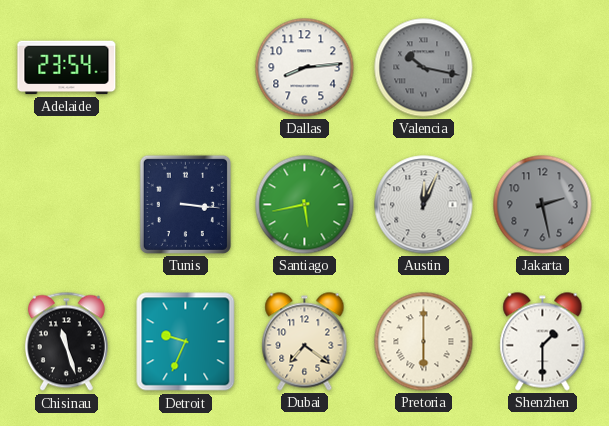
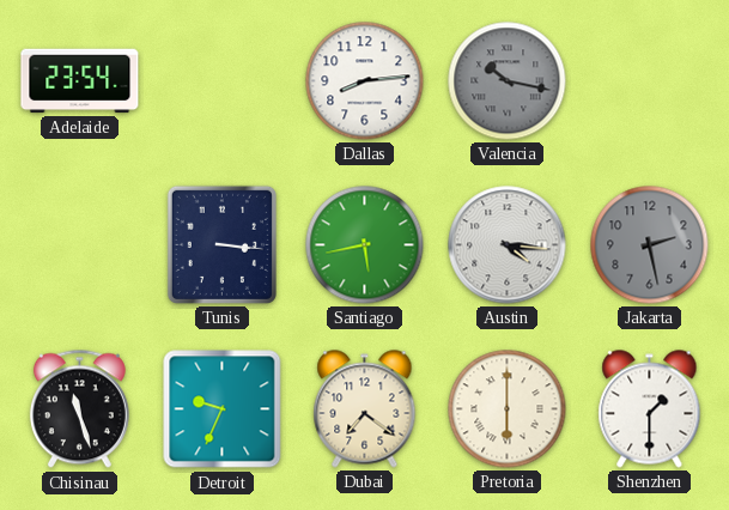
Austin: 12:04 -> 4:16 (508, 245)
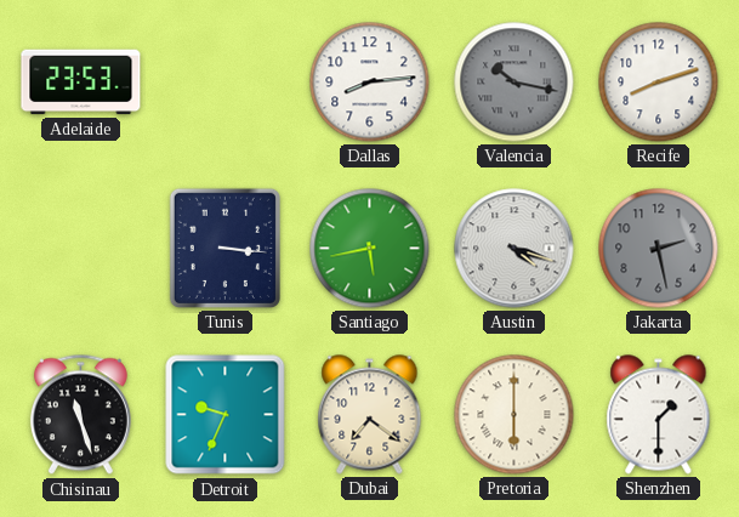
Adelaide: 23:54 -> 23:53 (81, 83)
Recife: none -> 8:12 (659, 83)
Austin: 4:16 -> 4:18 (515, 249)
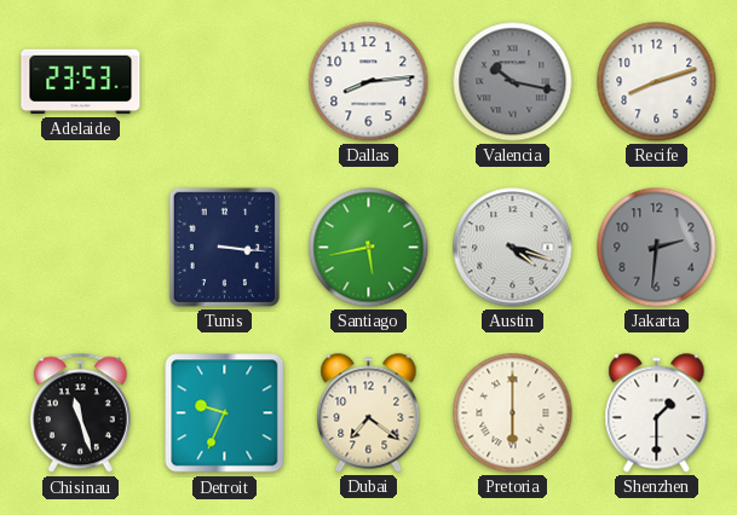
Jakarta: 2:28 -> 2:31 (657, 248)
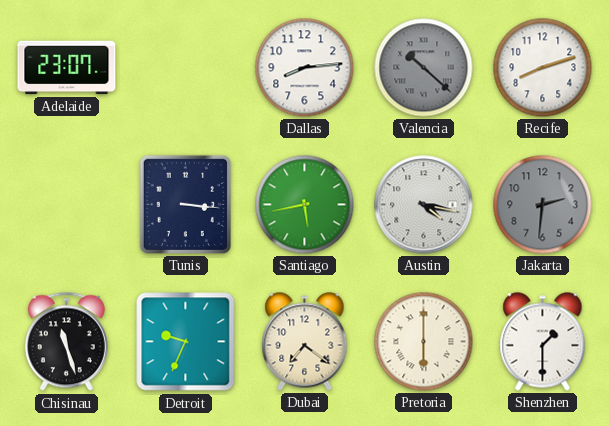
Adelaide: 23:53 -> 23:07 (67, 68)
Valencia: 10:17 -> 10:22 (424, 68)
Austin: 4:18 -> 4:17 (424, 205)
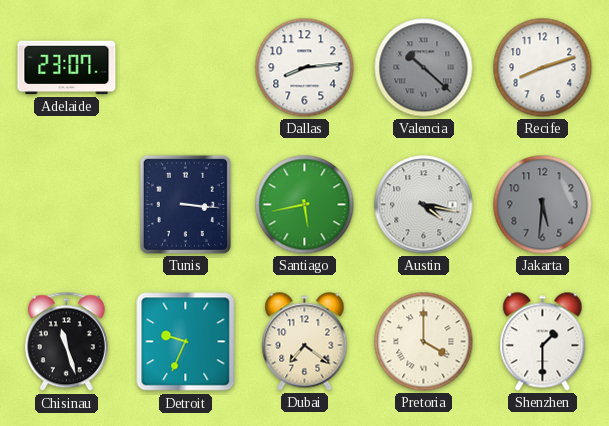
Jakarta: 2:31 -> 5:31 (543, 205)
Pretoria: 6:00 -> 4:00 (424, 342)
